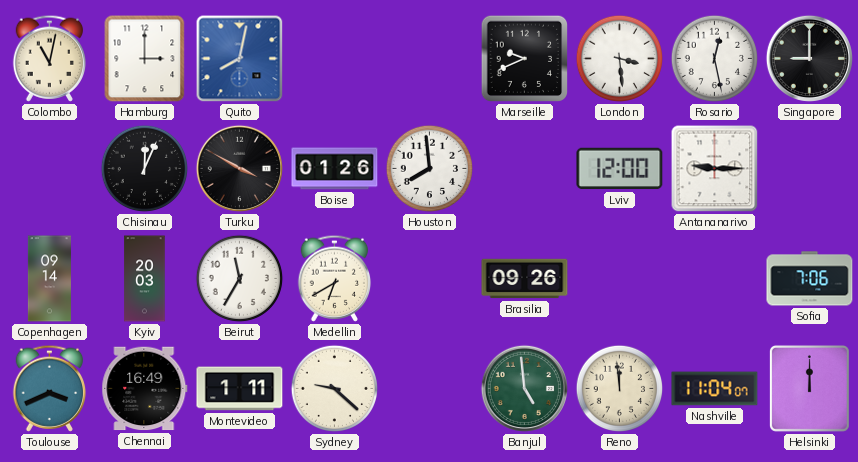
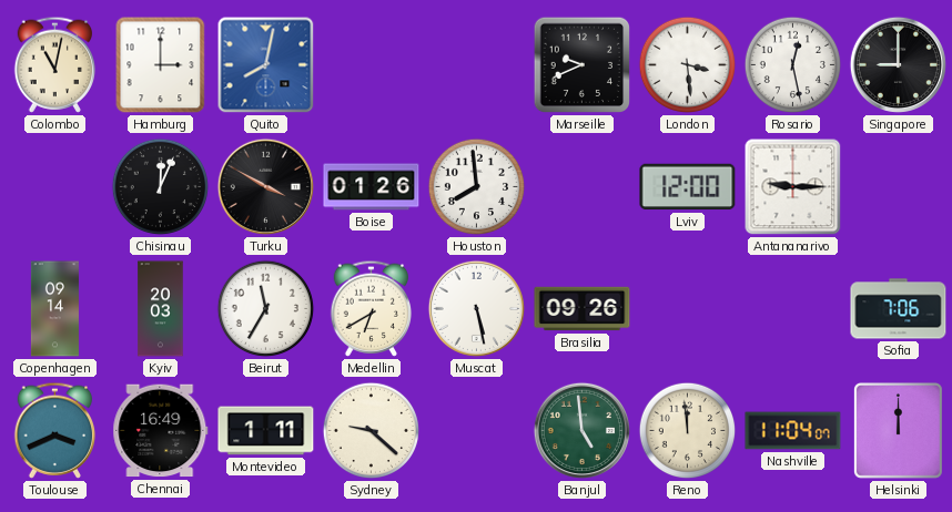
Muscat: none -> 5:28 (476, 308)
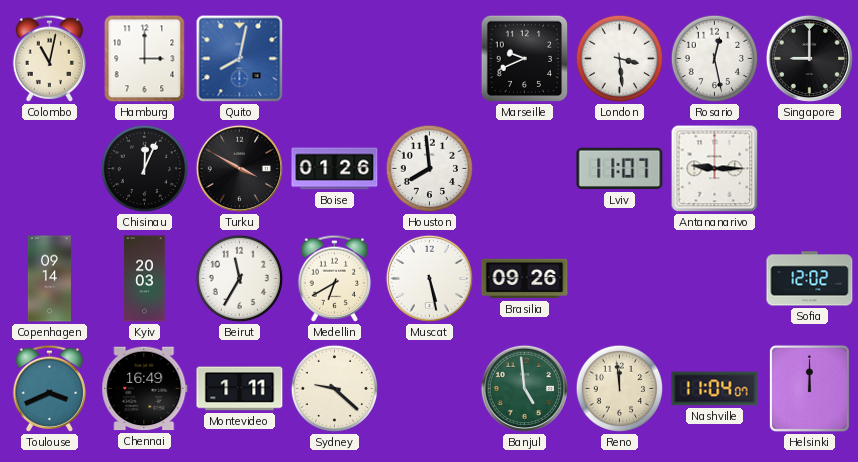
Lviv: 12:00 -> 11:07 (620, 169)
Sofia: 7:06 -> 12:02 (810, 279)
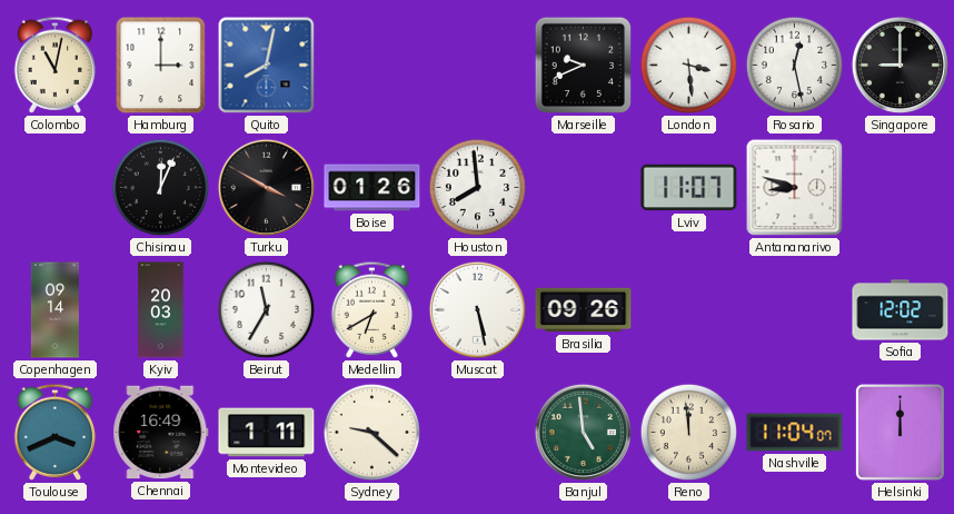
Antananarivo: 9:15 -> 8:48 (795, 188)
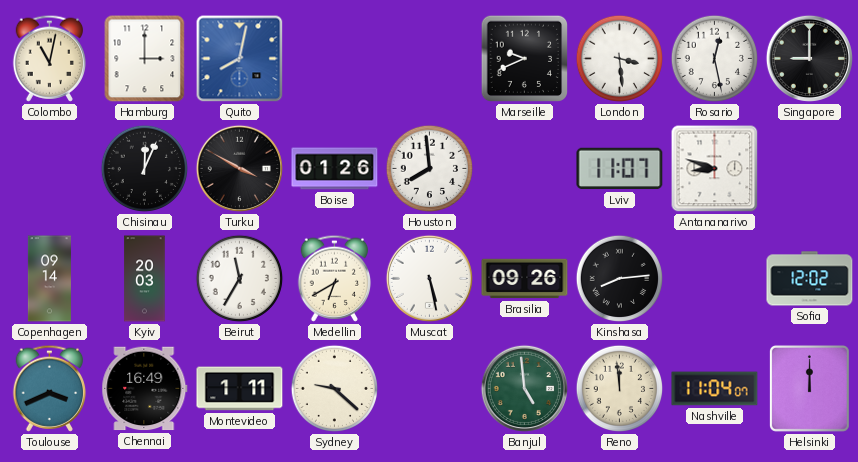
Kinshasa: none -> 8:14 (620, 279)
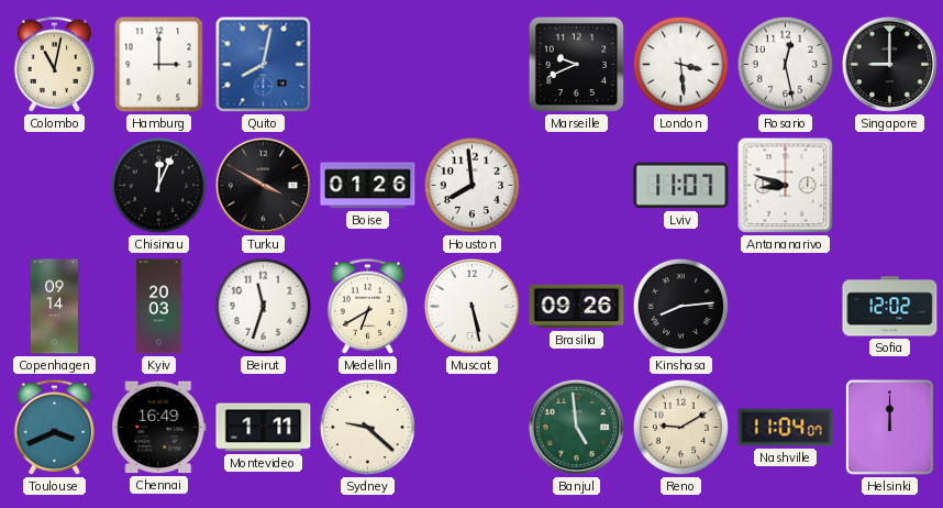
Beirut: 11:35 -> 11:33 (264, 307)
Reno: 11:59 -> 9:10 (681, 428)
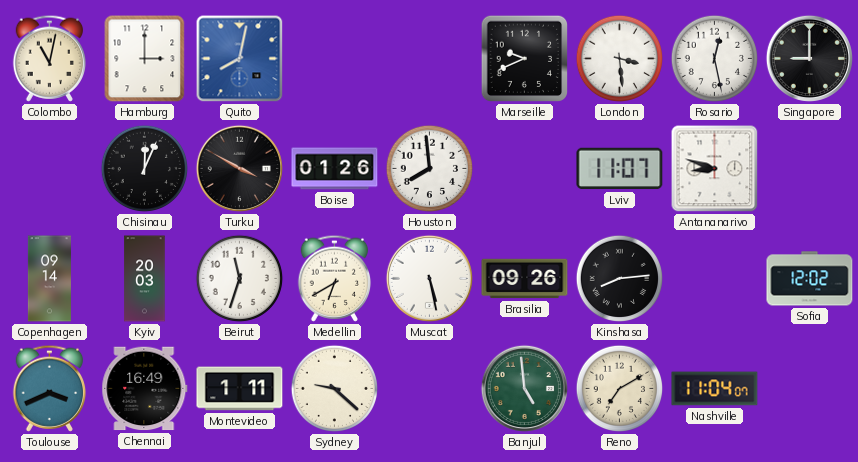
Reno: 9:10 -> 7:10 (620, 389)
Helsinki: 12:00 -> none (889, 427)
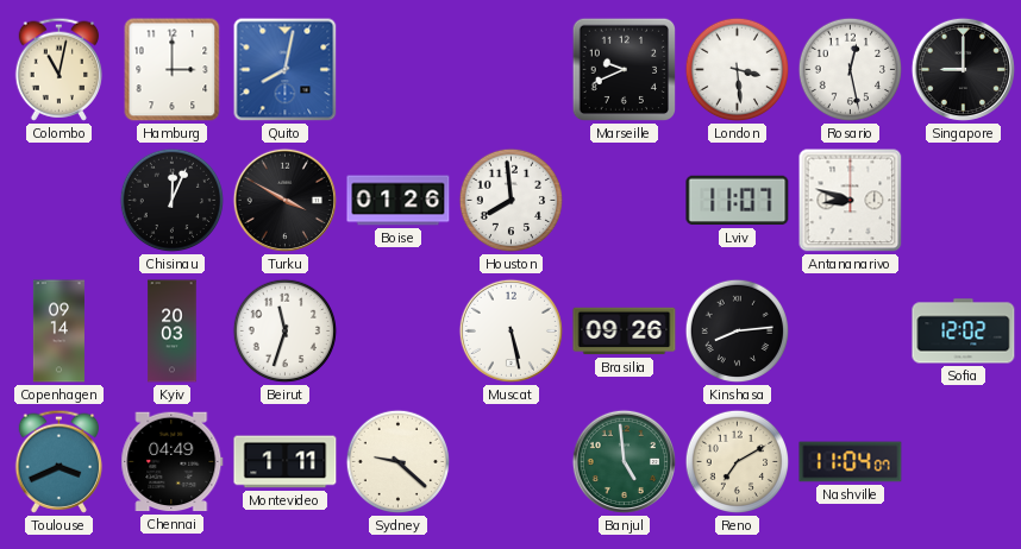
Medellin: 6:40 -> none (335, 278)
Chennai: 16:49 -> 04:49 (173, 462)
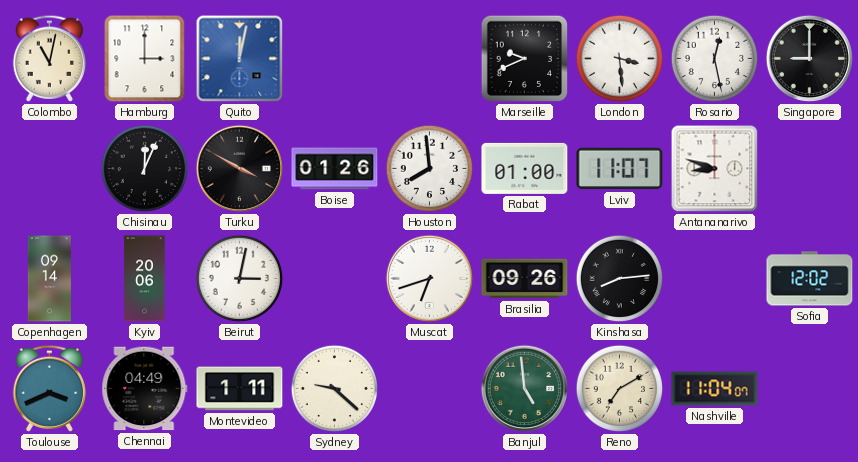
Quito: 8:02 -> 12:02 (240, 59)
Rabat: none -> 01:00 (525, 168)
Kyiv: 20:03 -> 20:06 (145, 279)
Beirut: 11:33 -> 3:02 (240, 279)
Muscat: 5:28 -> 6:42 (429, 278)
